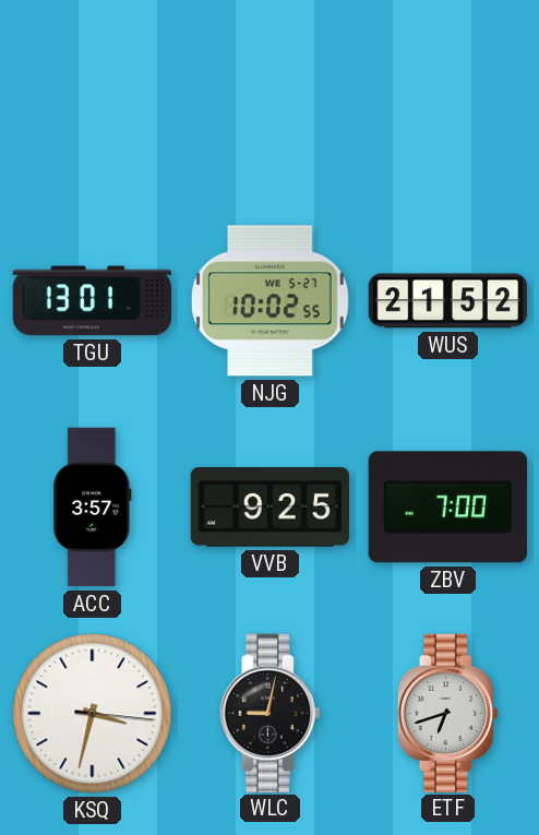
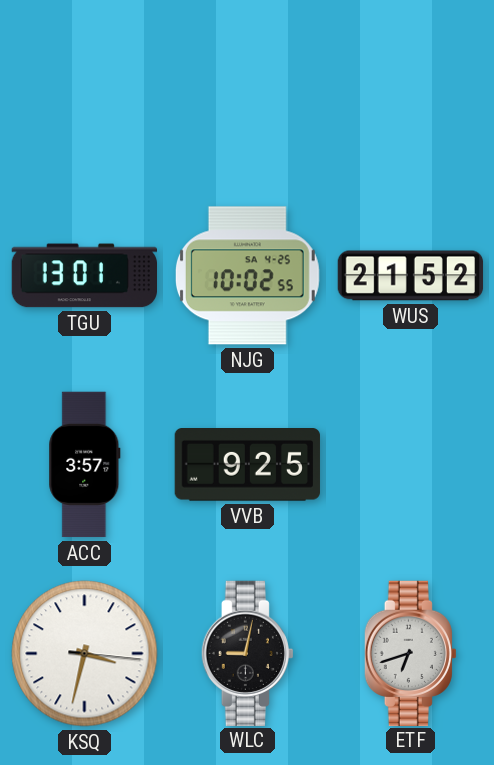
NJG date: WE 5-27 -> SA 4-25 (247, 276)
ZBV: 7:00 -> none (447, 508)
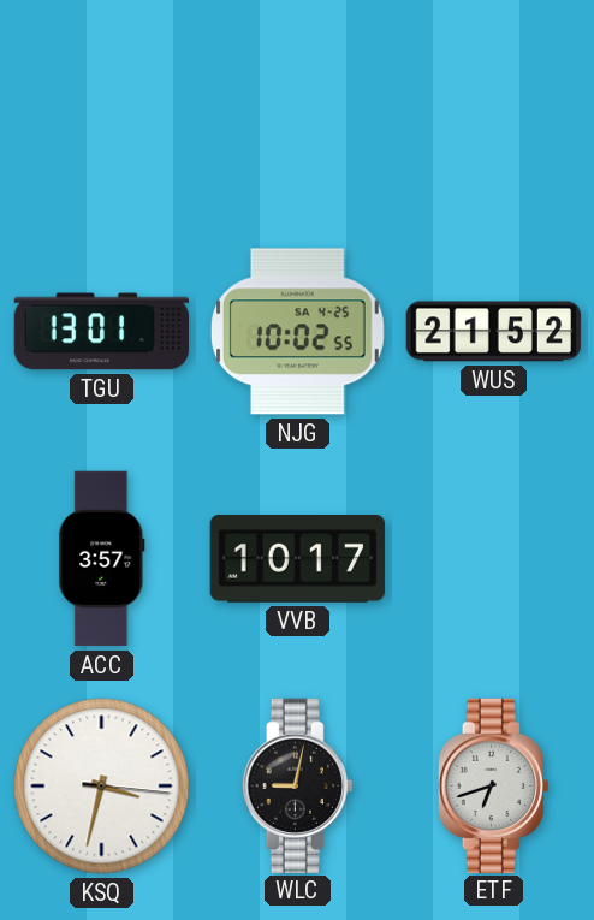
VVB: 9:25 -> 10:17 (297, 559)
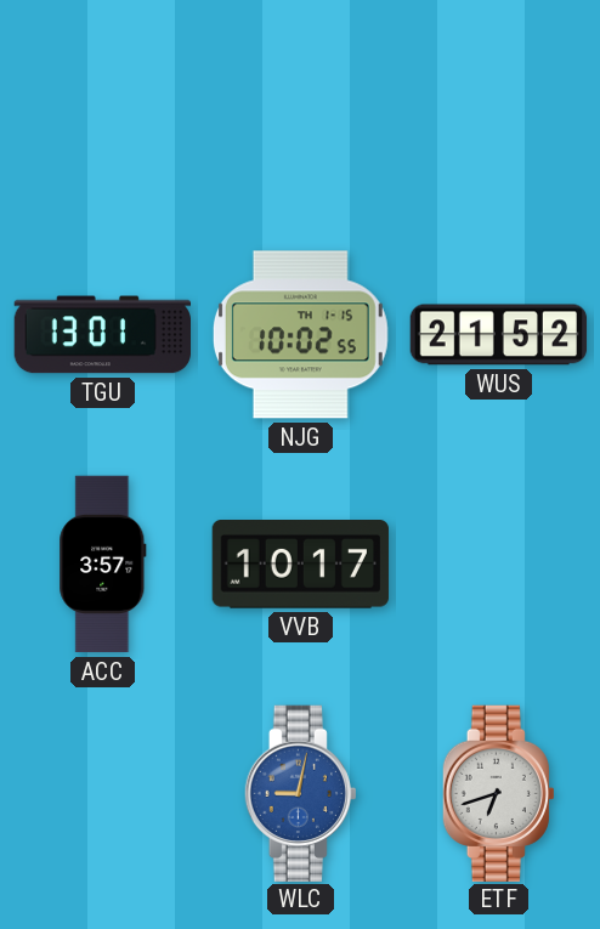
NJG date: SA 4-25 -> TH 1-15 (300, 335)
KSQ: 3:32 -> none (102, 787)
WLC dial: black -> blue (300, 793)
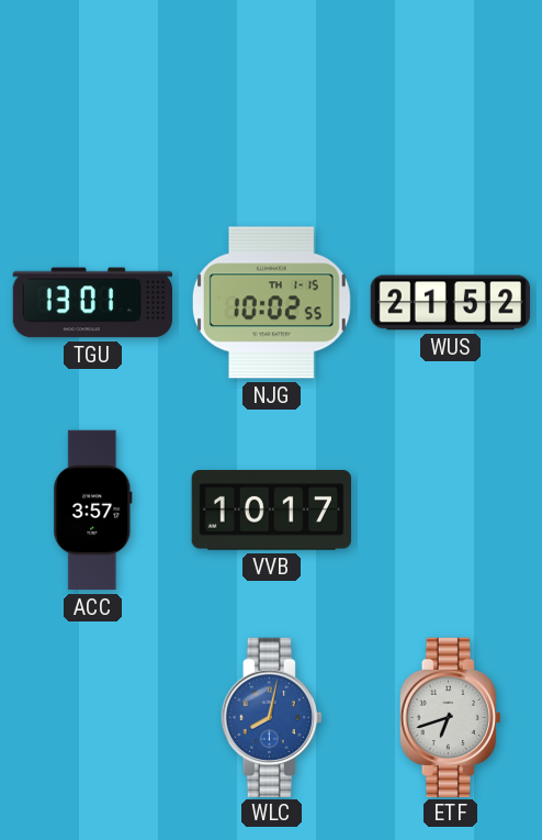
WLC: 9:02 -> 8:02 (271, 717)
